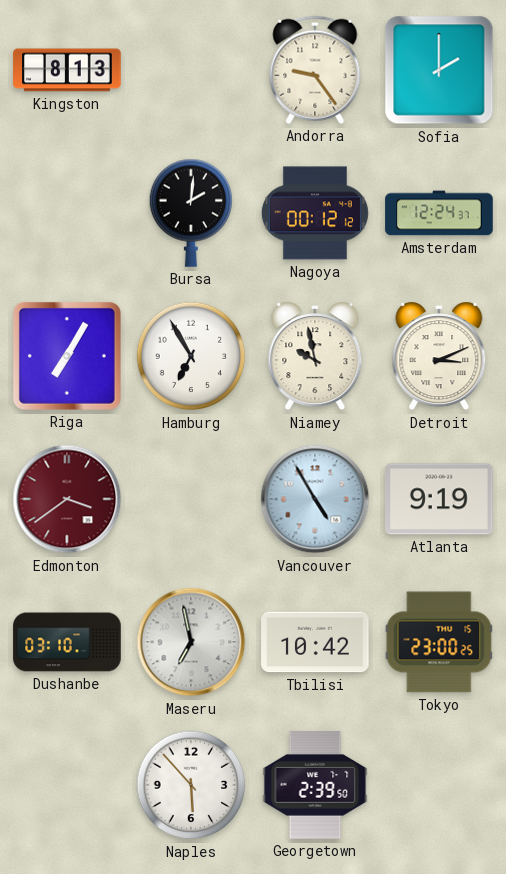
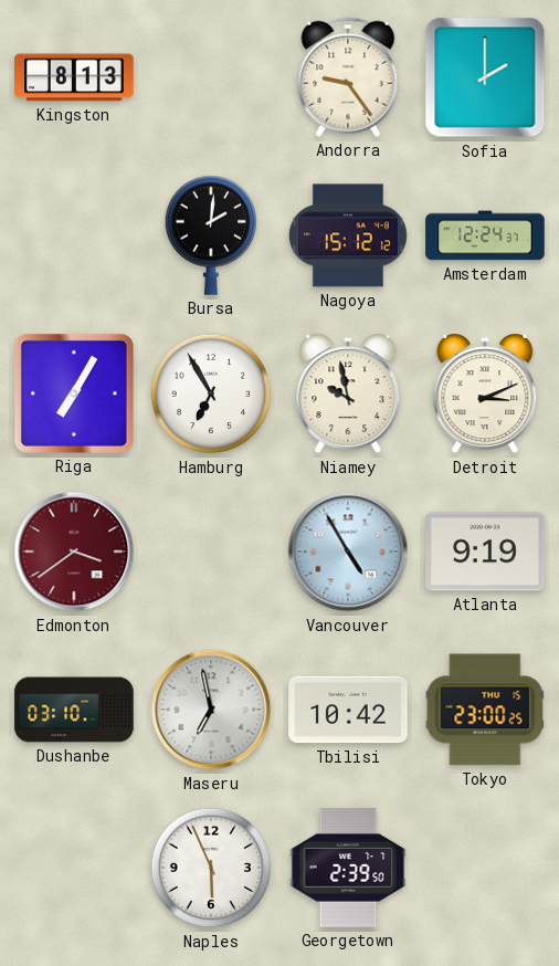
Nagoya: 00:12 -> 15:12 (348, 235)
Naples: 5:53 -> 5:56 (211, 868)
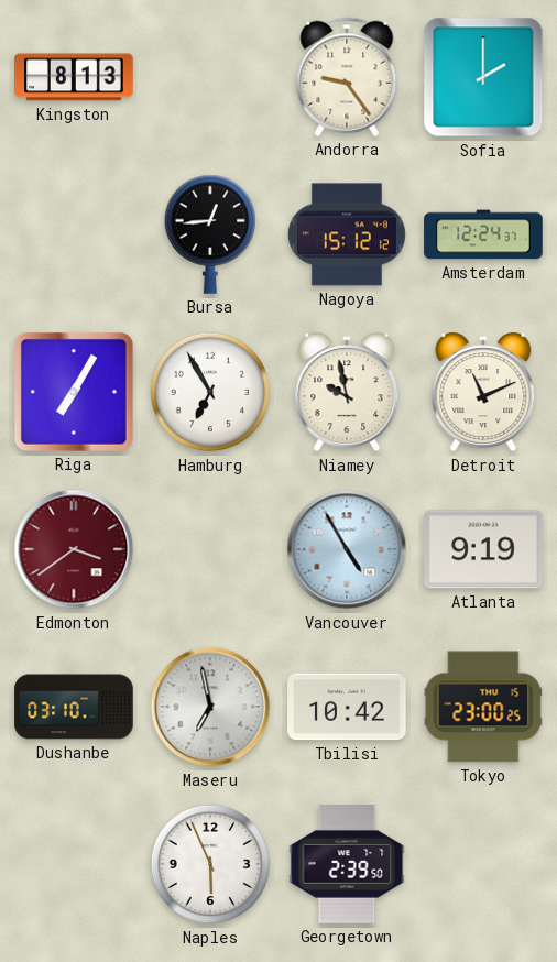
Bursa: 2:01 -> 12:44 (210, 234)
Detroit: 3:11 -> 11:11 (483, 392)
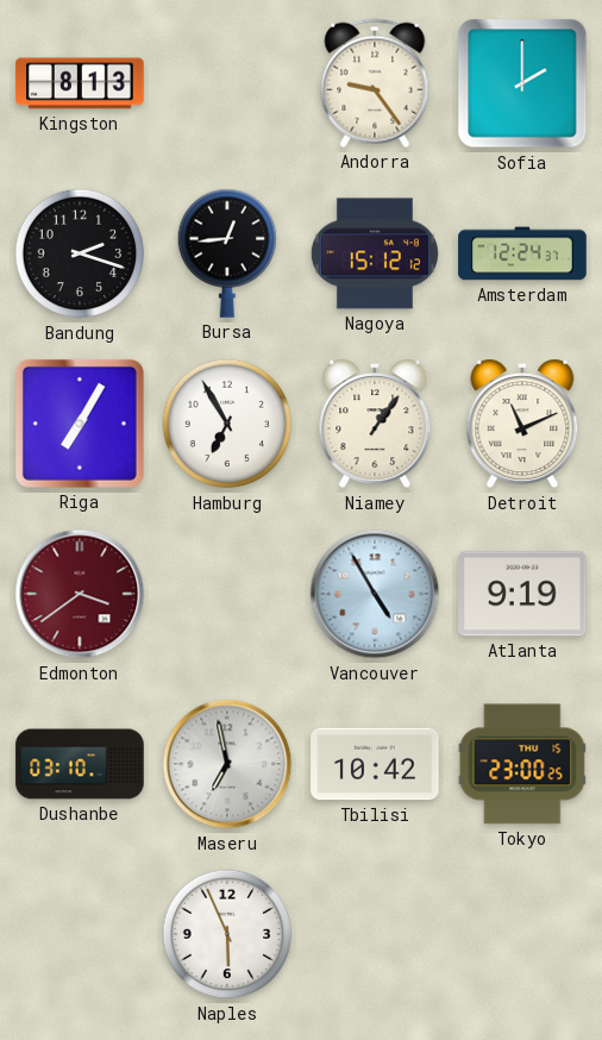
Bandung: none -> 2:18 (80, 253)
Niamey: 9:58 -> 1:06 (375, 424)
Georgetown: 2:39 -> none (347, 864)
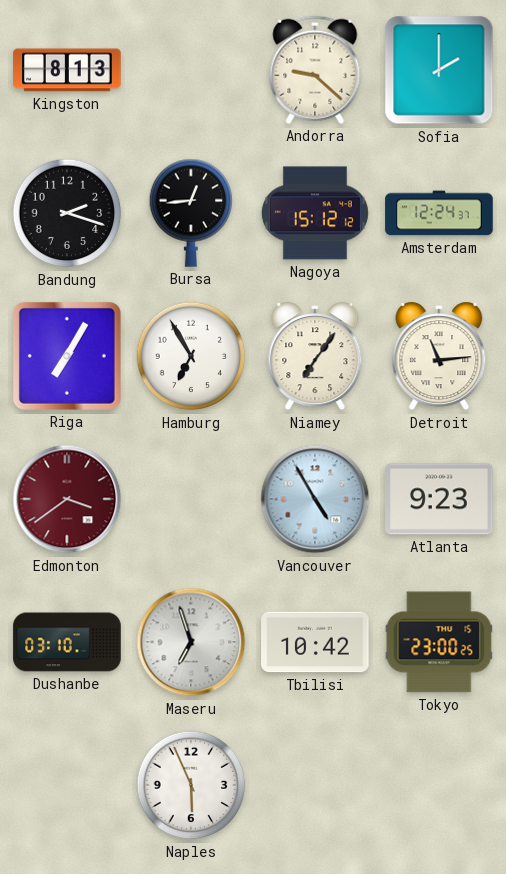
Andorra: 9:24 -> 9:22 (315, 70)
Niamey: 1:06 -> 7:06 (315, 356)
Detroit: 11:11 -> 11:14 (439, 356)
Atlanta: 9:19 -> 9:23 (439, 499)
Maseru: 6:58 -> 6:57 (191, 642)
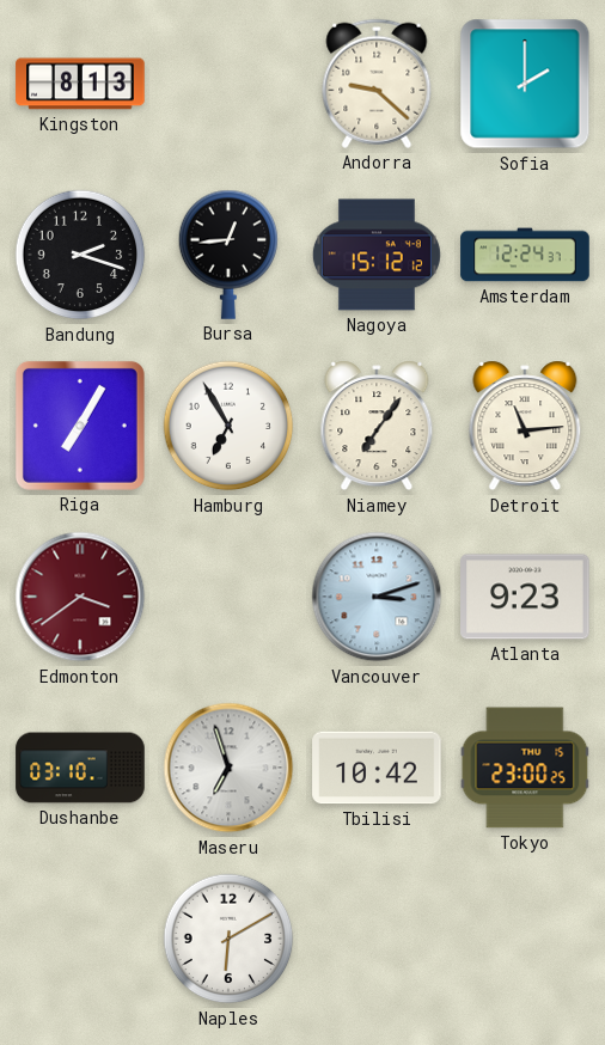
Vancouver: 4:55 -> 3:12 (377, 597)
Naples: 5:56 -> 6:10 (228, 939)
